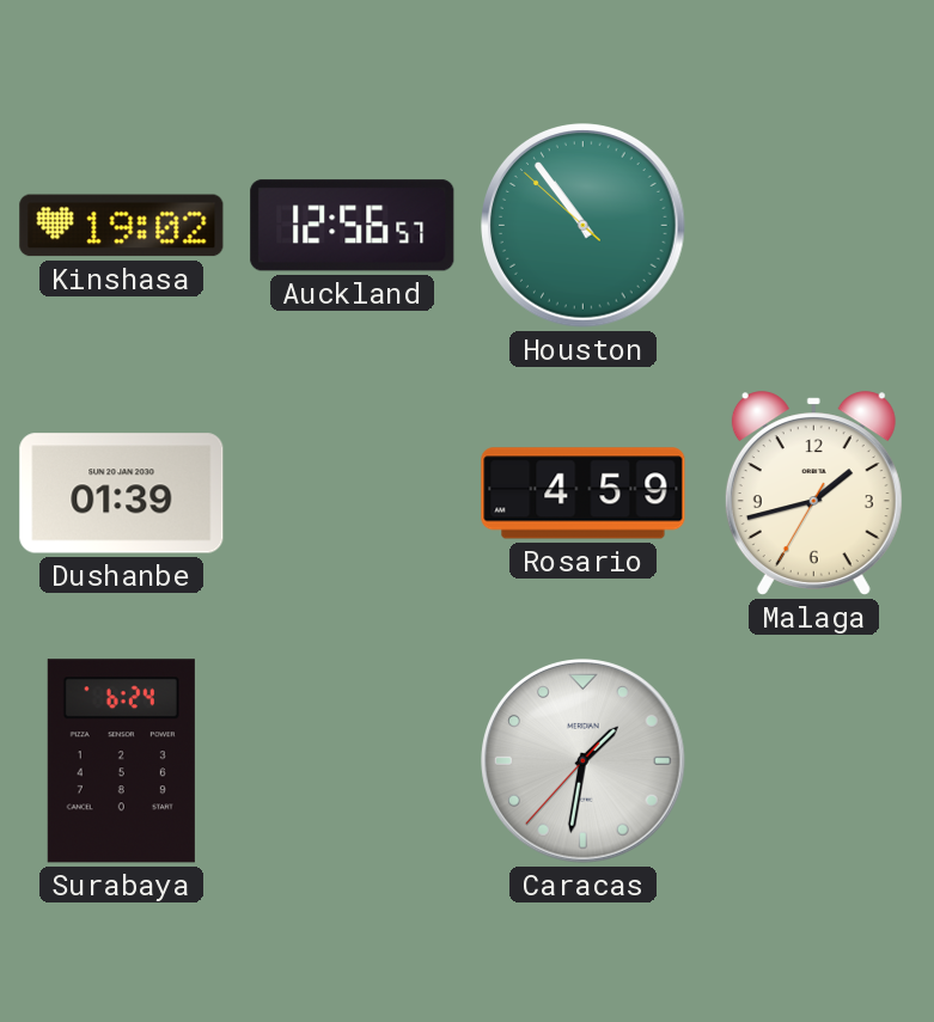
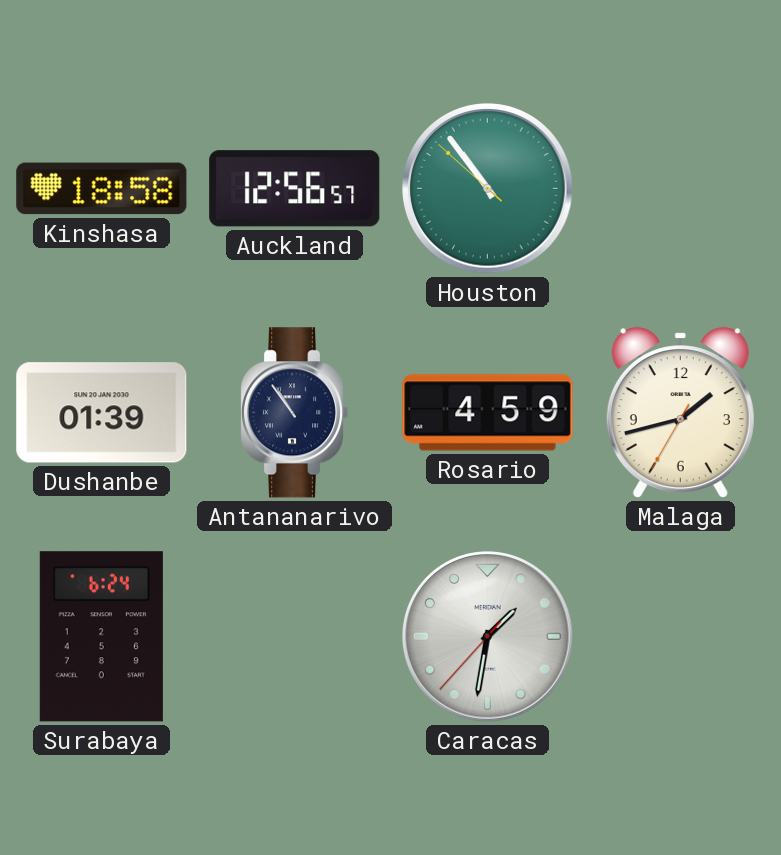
Kinshasa: 19:02 -> 18:58 (102, 189)
Antananarivo: none -> 10:54 (294, 413)
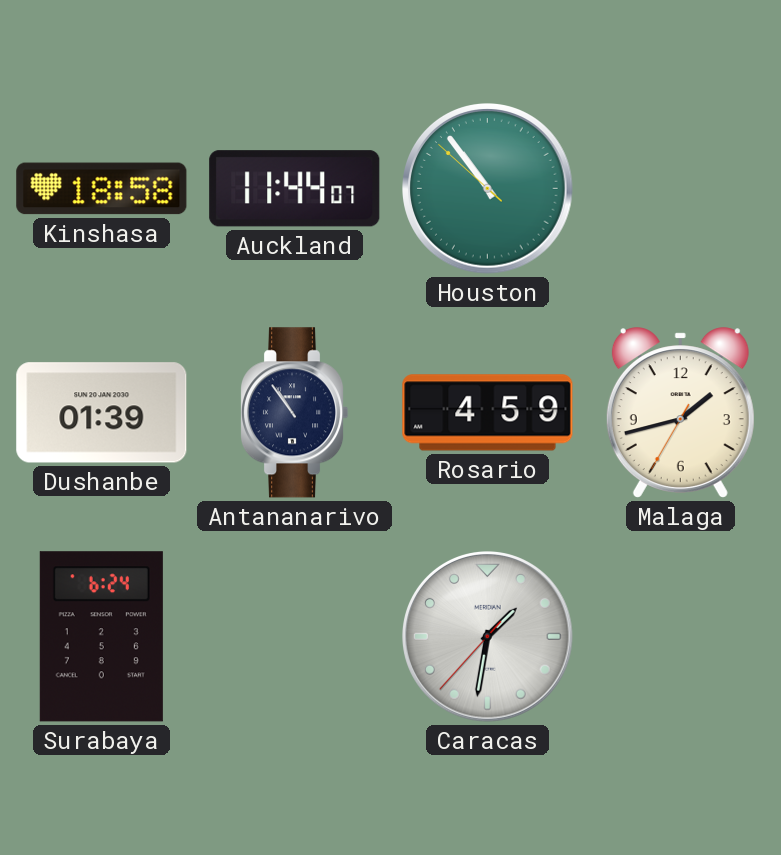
Auckland: 12:56 -> 11:44 (295, 189)
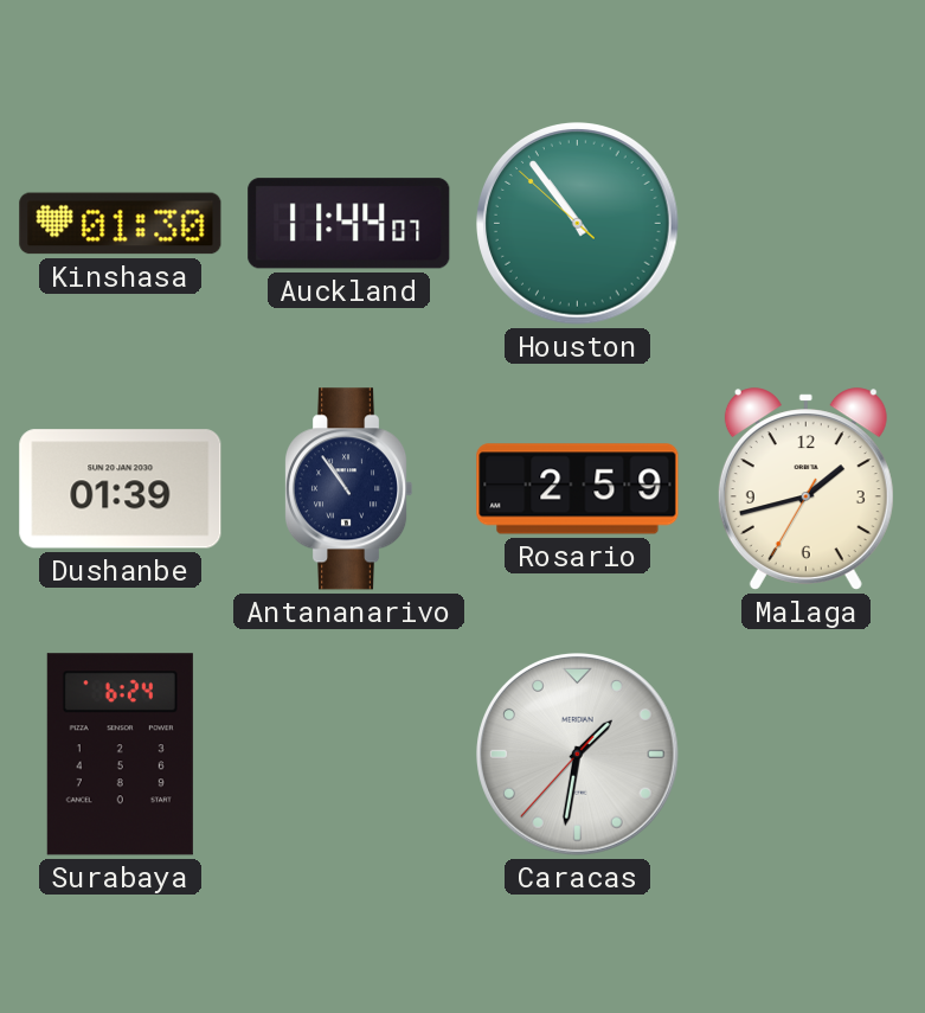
Kinshasa: 18:58 -> 01:30 (121, 224)
Rosario: 4:59 -> 2:59 (578, 489)
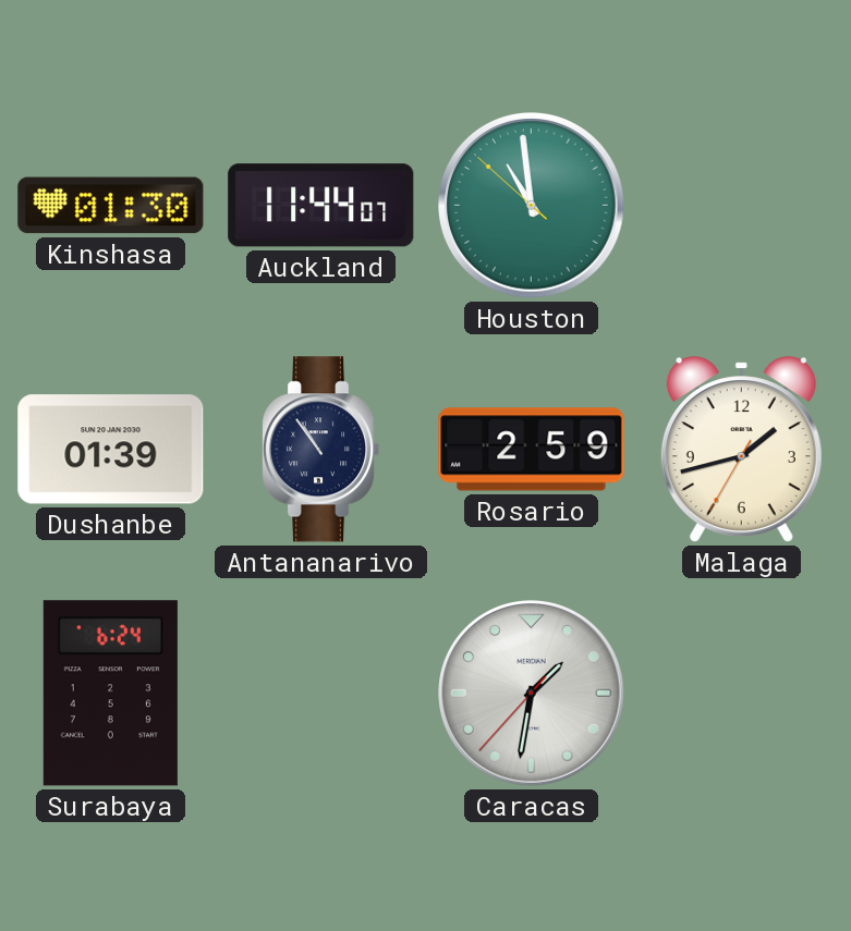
Houston: 10:53 -> 10:58 (532, 206)
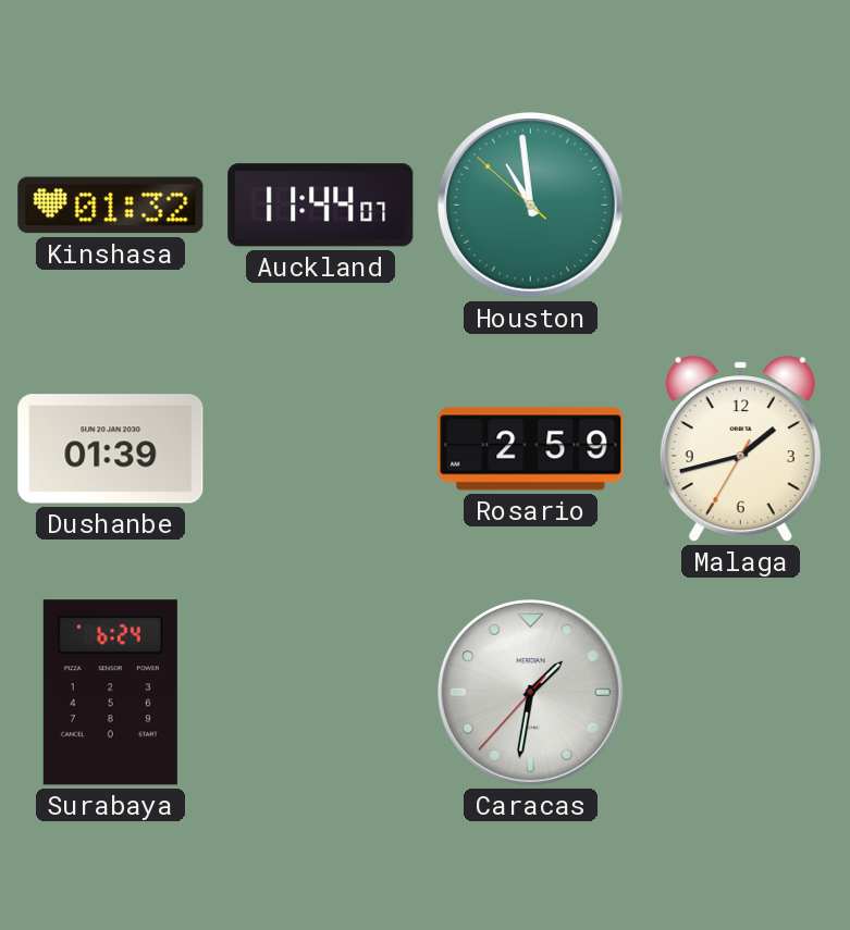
Kinshasa: 01:30 -> 01:32 (111, 206)
Antananarivo: 10:54 -> none (320, 450)
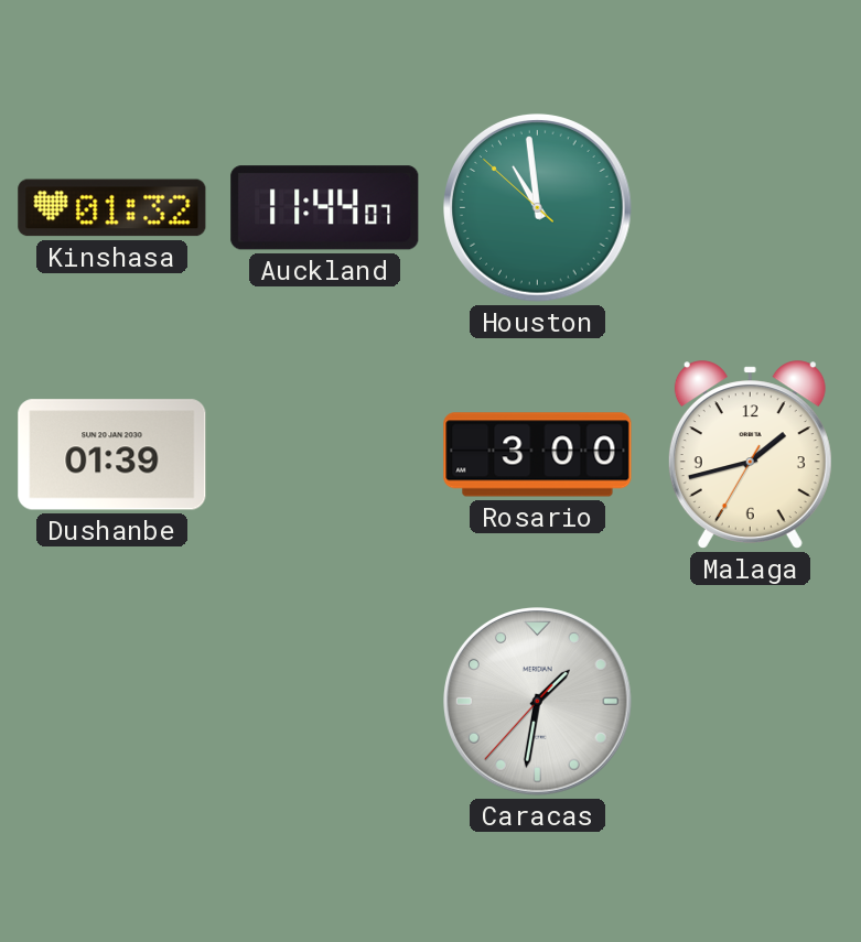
Rosario: 2:59 -> 3:00 (538, 455)
Surabaya: 6:24 -> none (110, 693)
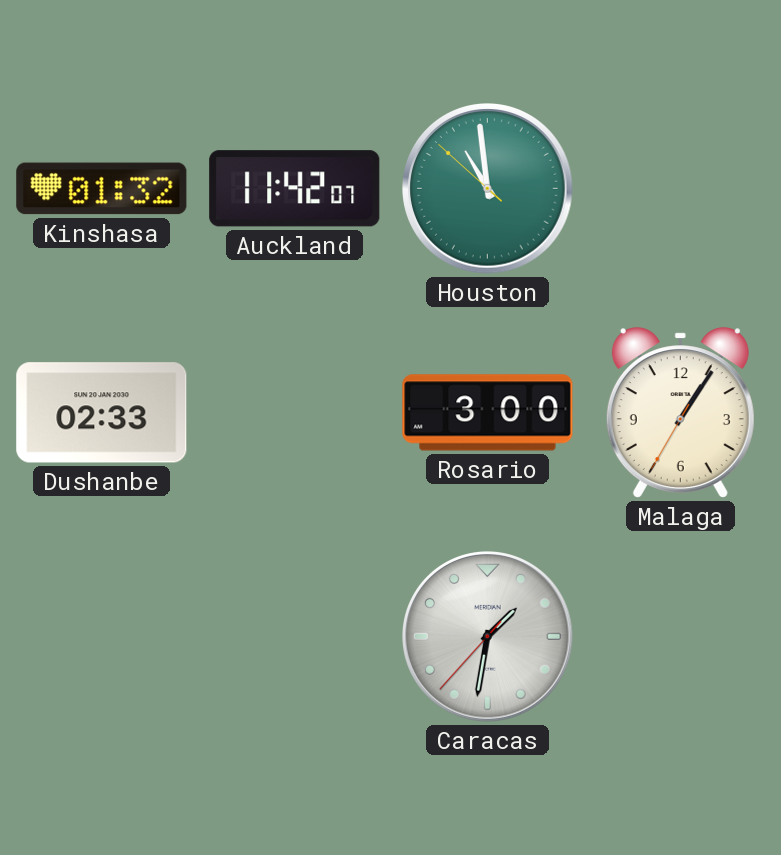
Auckland: 11:44 -> 11:42 (295, 189)
Dushanbe: 01:39 -> 02:33 (102, 413)
Malaga: 1:42 -> 1:05 (680, 413)
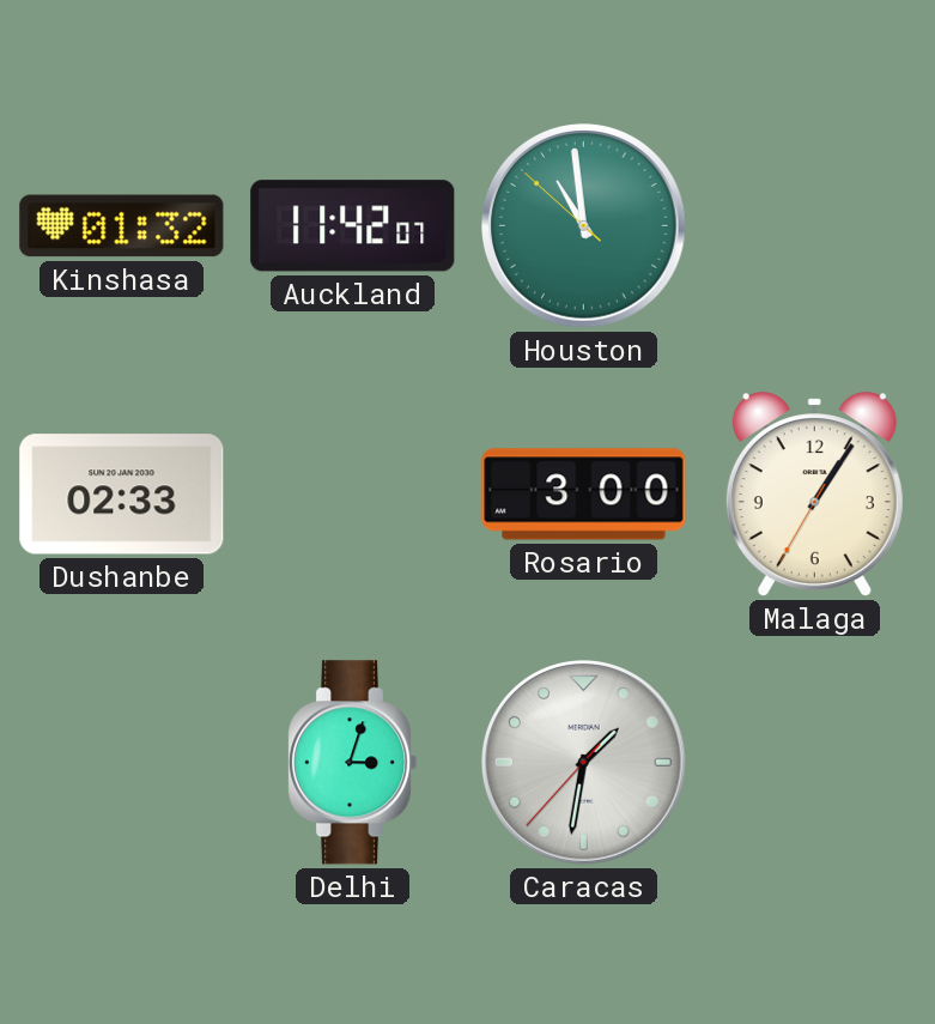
Delhi: none -> 3:03 (352, 763)
